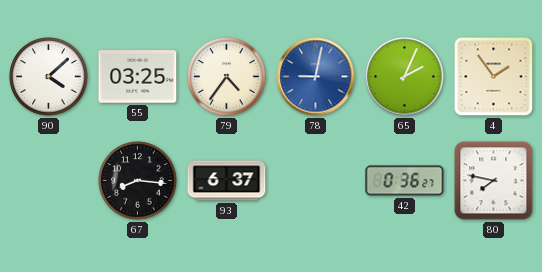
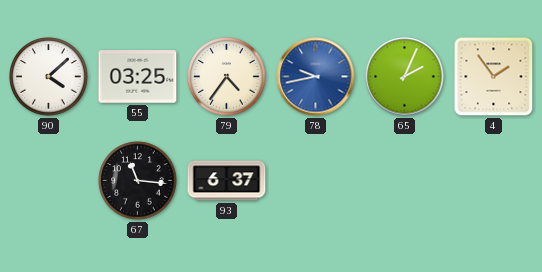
78: 9:02 -> 9:43 (316, 77)
67: 8:16 -> 11:16 (138, 181)
42: 0:36 -> none (405, 181)
80: 7:47 -> none (494, 181)
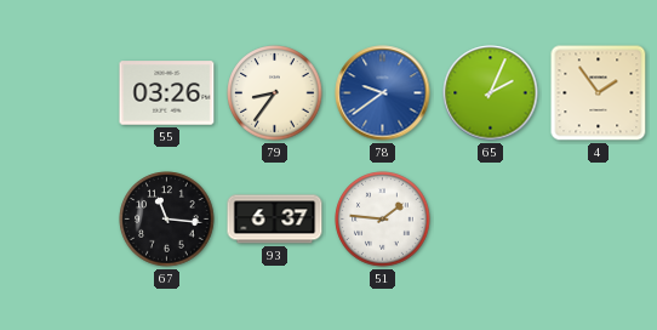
90: 4:08 -> none (49, 77)
55: 03:25 -> 03:26 (167, 93)
79: 4:36 -> 8:36 (275, 93)
78: 9:43 -> 9:39 (383, 93)
51: none -> 1:46 (383, 220)
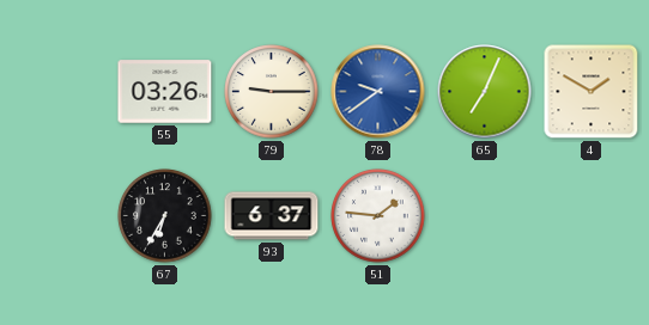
79: 8:36 -> 9:15 (272, 92)
65: 2:04 -> 7:04 (485, 92)
4: 1:54 -> 1:50 (592, 92)
67: 11:16 -> 6:35 (165, 216)
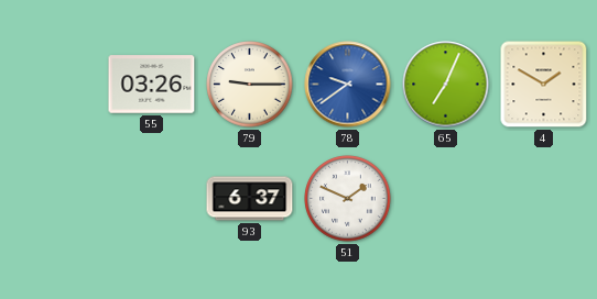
67: 6:35 -> none (165, 216)
51: 1:46 -> 1:49 (348, 199)
